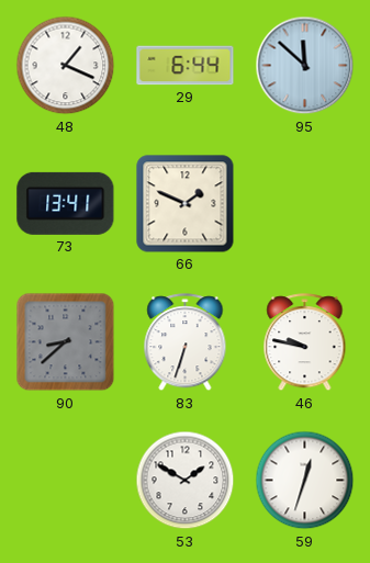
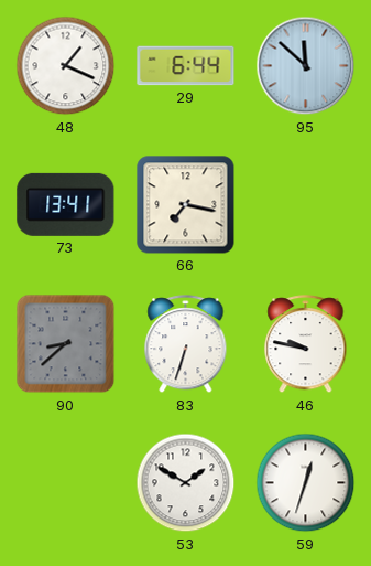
66: 1:49 -> 7:17 (186, 205)
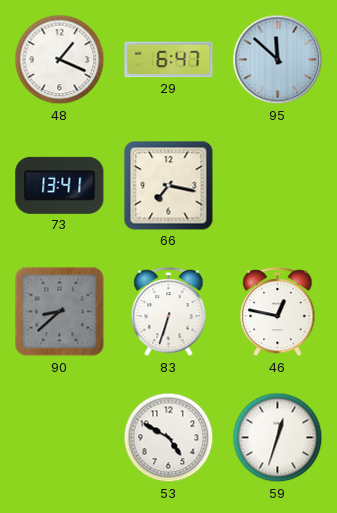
29: 6:44 -> 6:47 (169, 60)
46: 9:47 -> 12:47 (278, 312)
53: 1:50 -> 4:50 (169, 438)
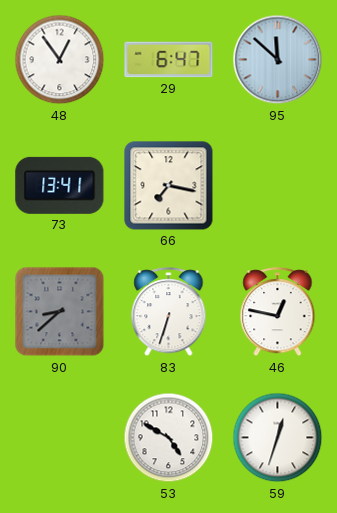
48: 1:19 -> 12:54 (60, 60)
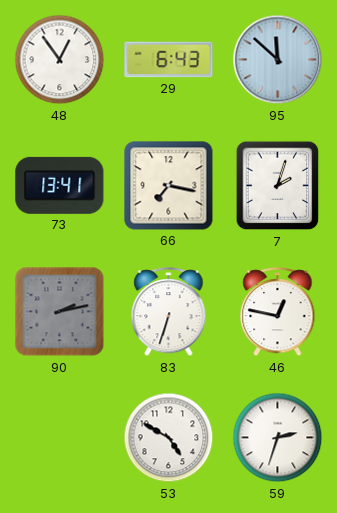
29: 6:47 -> 6:43 (169, 60)
7: none -> 2:03 (278, 186)
90: 8:38 -> 2:13 (60, 312)
59: 12:33 -> 2:33 (278, 438)
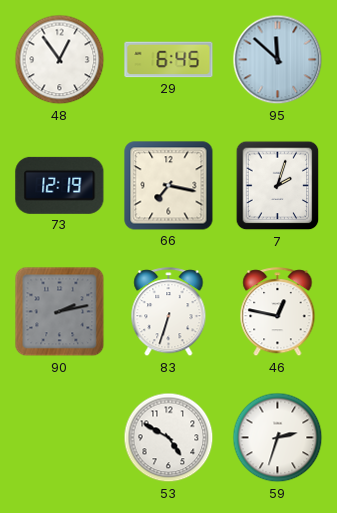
29: 6:43 -> 6:45 (169, 60)
73: 13:41 -> 12:19 (60, 185)
